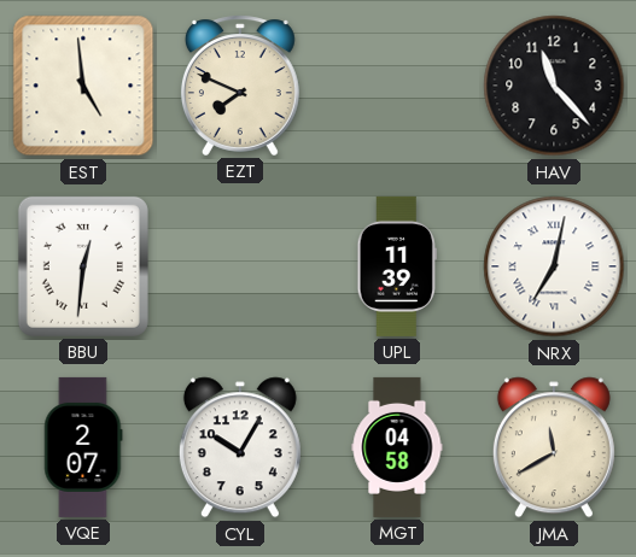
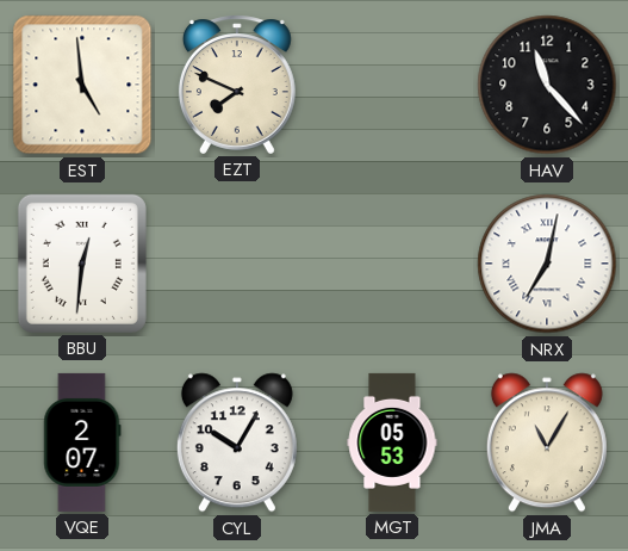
UPL: 11:39 -> none (397, 266)
MGT: 04:58 -> 05:53 (392, 442)
JMA: 11:40 -> 11:05 (547, 442)
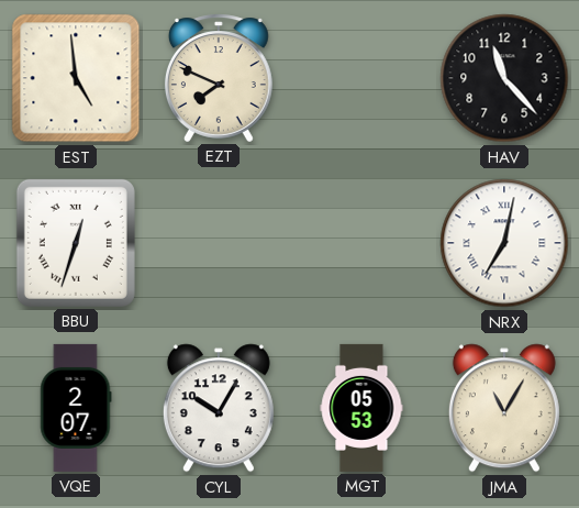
BBU: 12:31 -> 12:33 (76, 243)
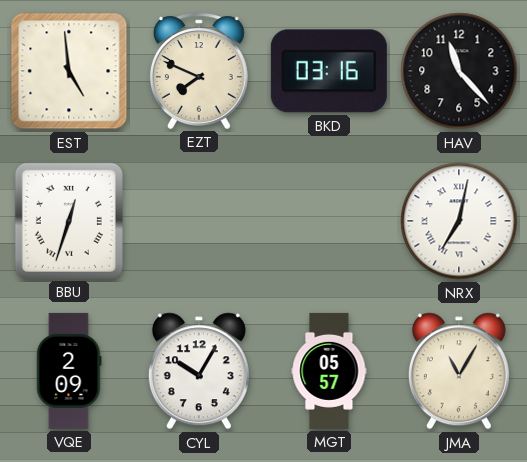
BKD: none -> 03:16 (329, 71)
VQE: 2:07 -> 2:09 (69, 371)
MGT: 05:53 -> 05:57 (329, 371)
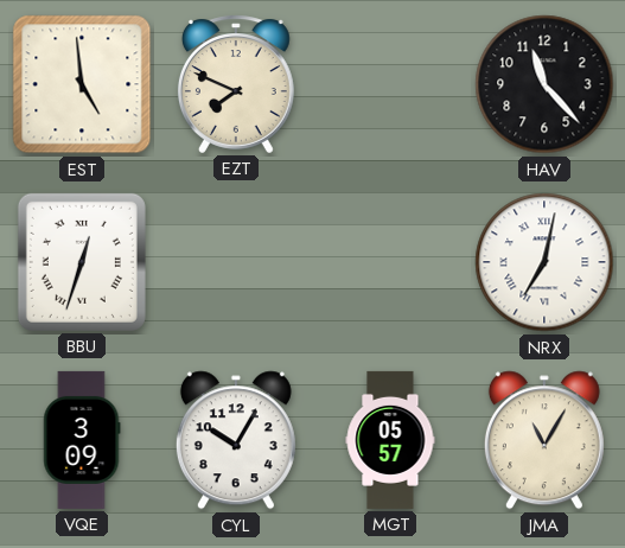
BKD: 03:16 -> none (329, 71)
VQE: 2:09 -> 3:09 (82, 440)
